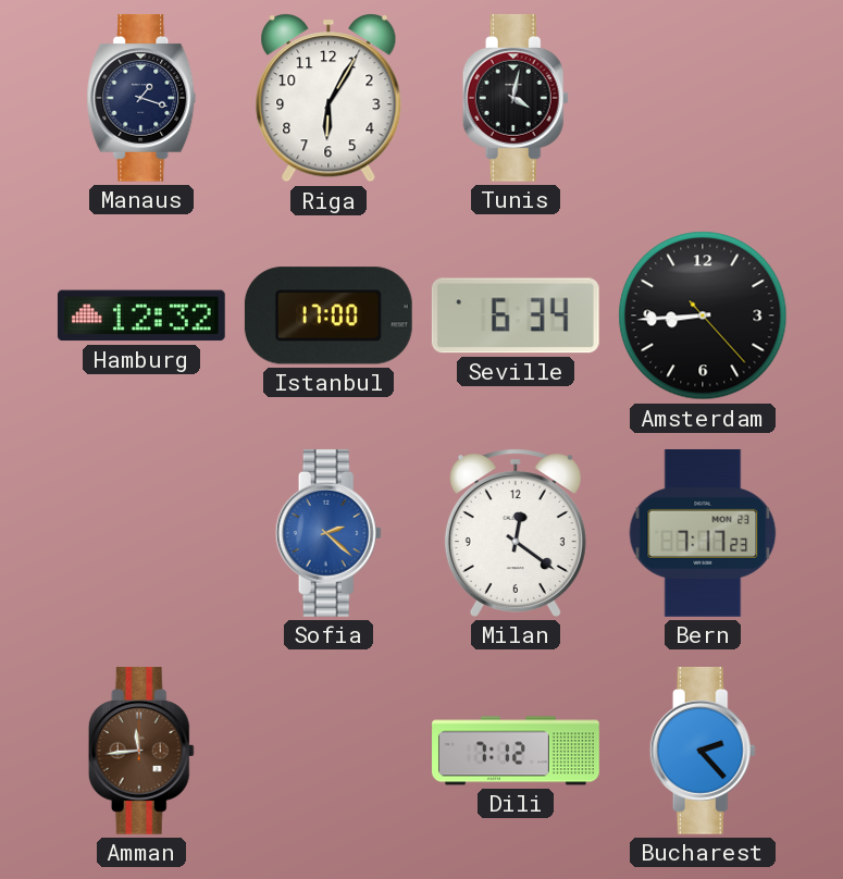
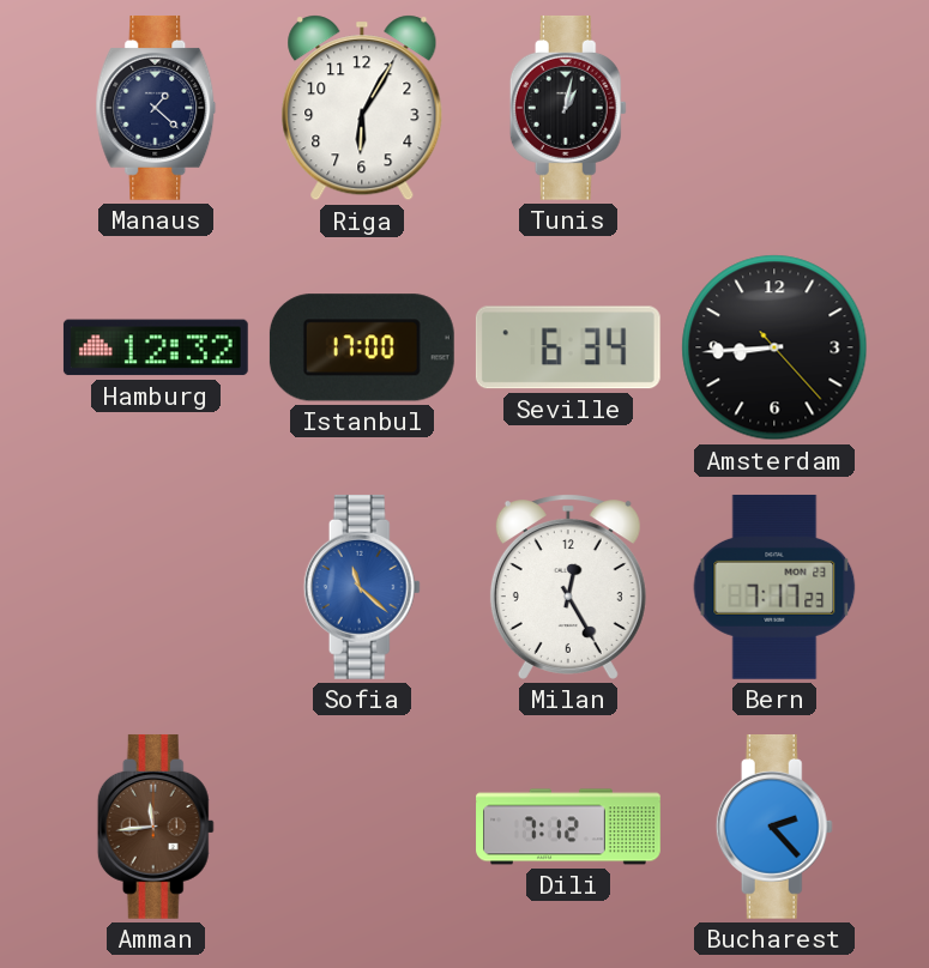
Manaus: 1:18 -> 1:22 (156, 108)
Tunis: 4:02 -> 1:02 (568, 108)
Sofia: 2:22 -> 11:22 (362, 587)
Milan: 12:21 -> 12:25 (568, 587)
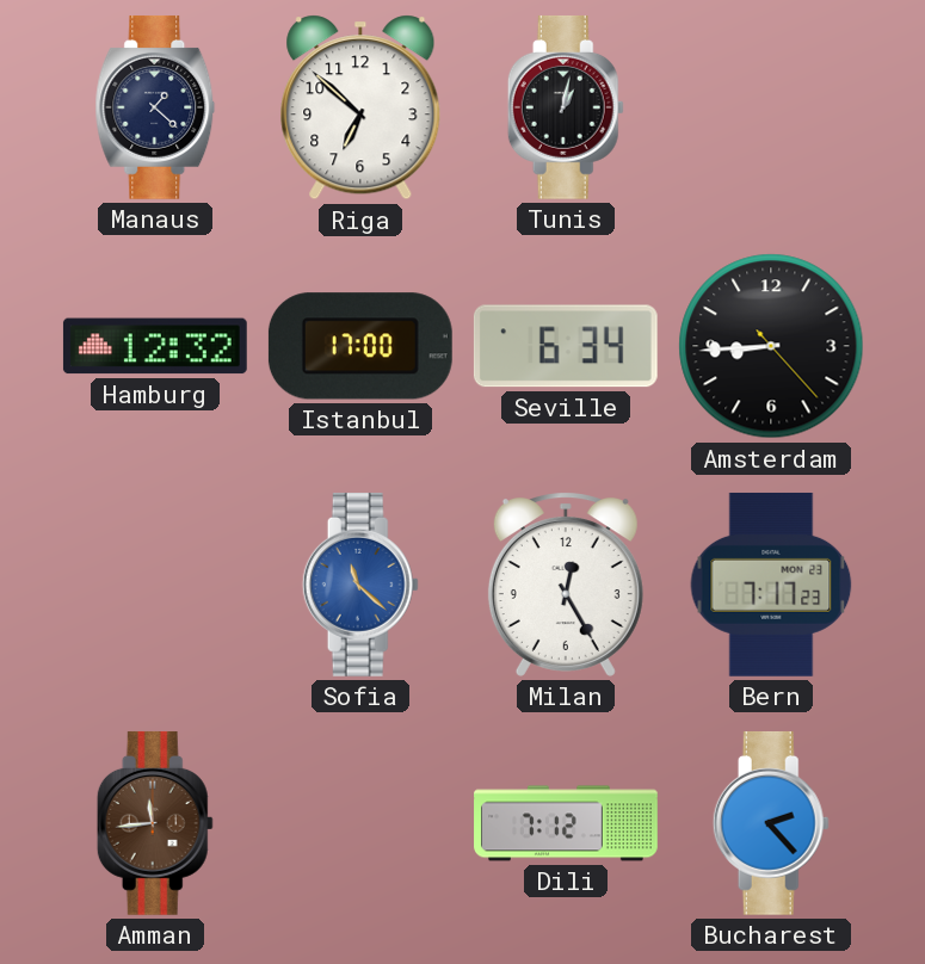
Riga: 6:05 -> 6:52 (360, 107)
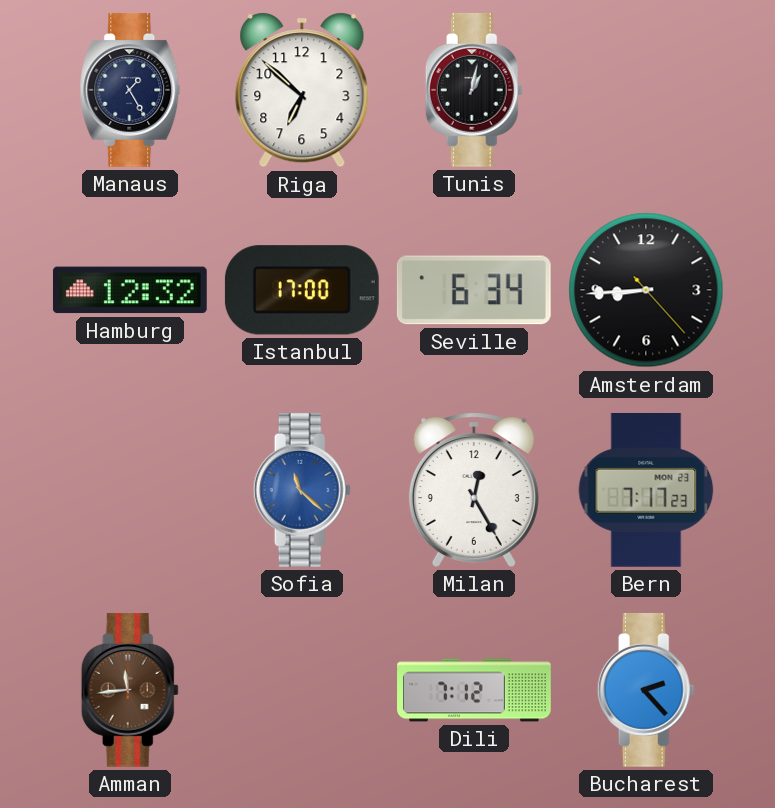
Manaus: 1:22 -> 1:25 (130, 90)
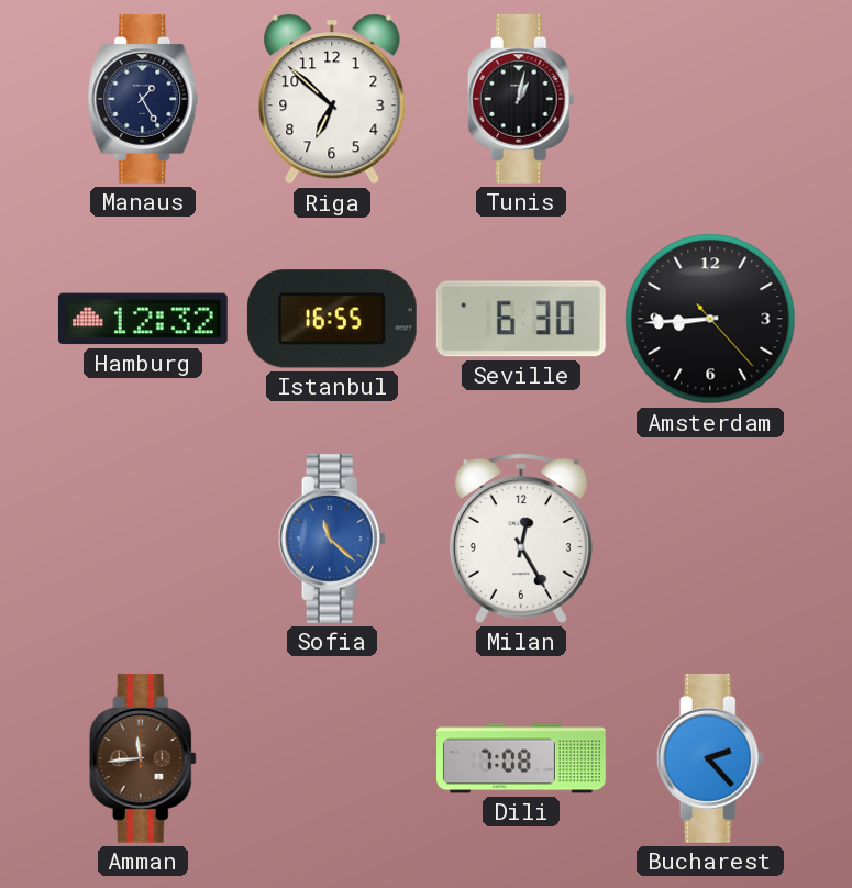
Istanbul: 17:00 -> 16:55 (332, 319)
Seville: 6:34 -> 6:30 (521, 319)
Bern: 7:17 -> none (646, 490)
Dili: 7:12 -> 7:08 (521, 758)
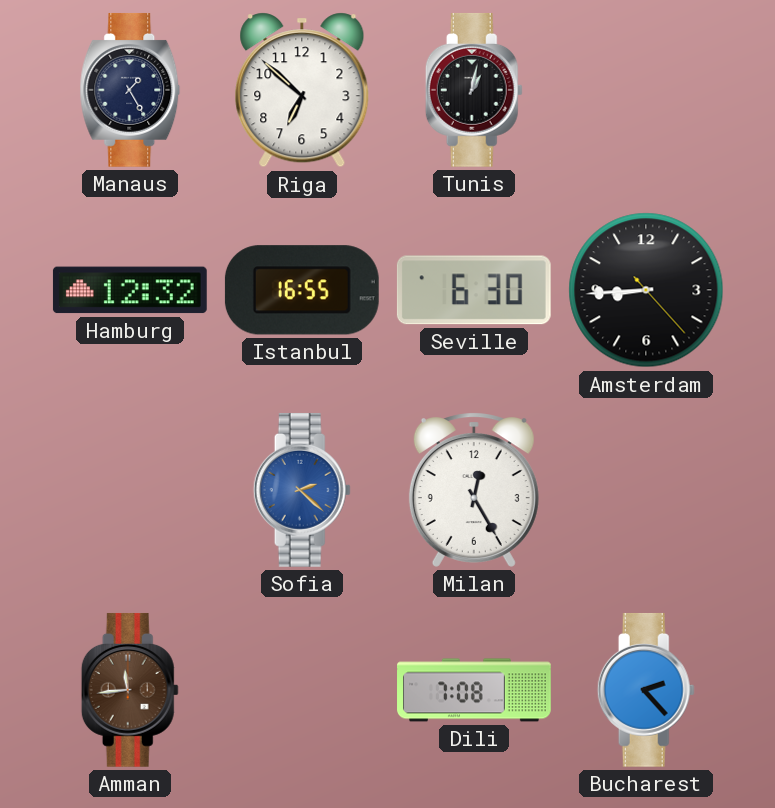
Sofia: 11:22 -> 2:22 (302, 490)
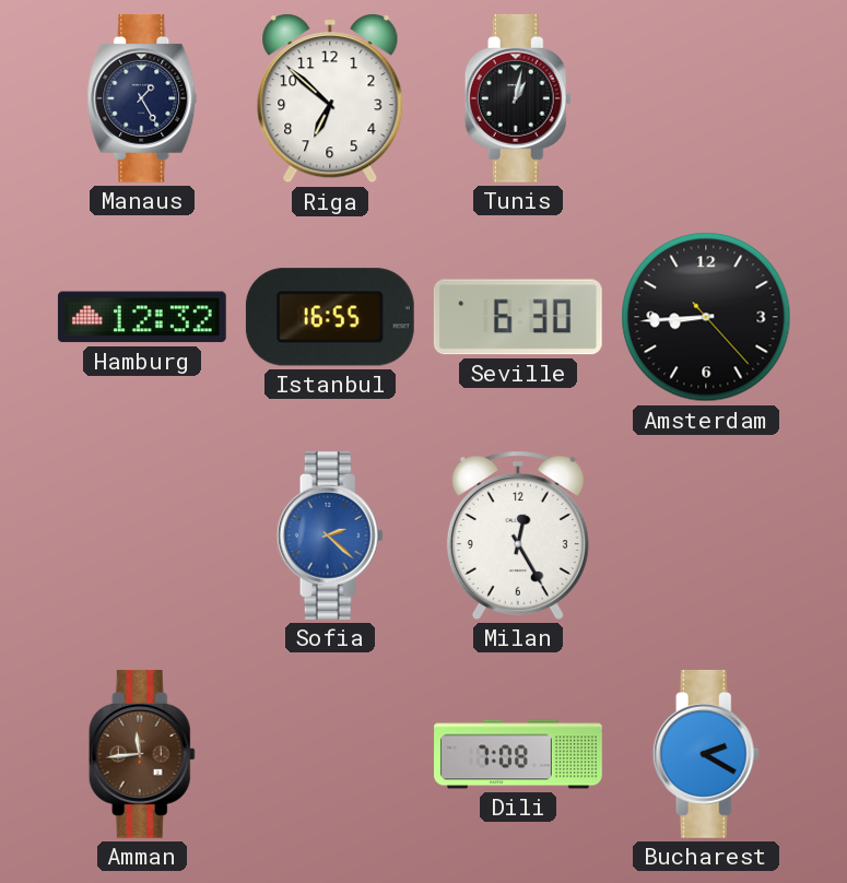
Bucharest: 2:23 -> 2:20 (706, 754)
